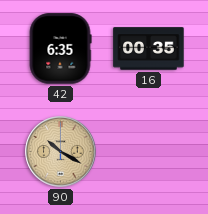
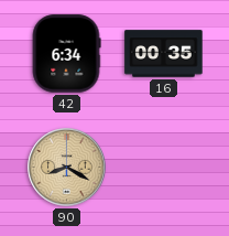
42: 6:35 -> 6:34 (66, 54)
90: 10:20 -> 8:20 (67, 168)
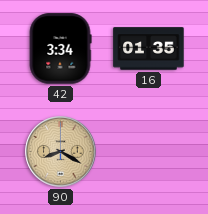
42: 6:34 -> 3:34 (60, 49)
16: 00:35 -> 01:35 (149, 49)
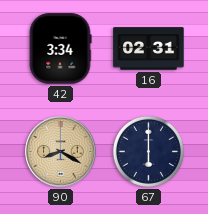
16: 01:35 -> 02:31 (149, 49)
67: none -> 6:00 (148, 151)
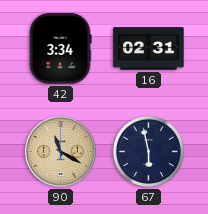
90: 8:20 -> 11:20 (61, 152)
67: 6:00 -> 5:58 (148, 151)
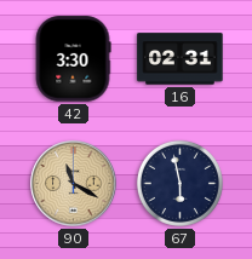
42: 3:34 -> 3:30 (73, 59)
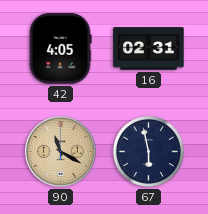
42: 3:30 -> 4:05 (60, 49)
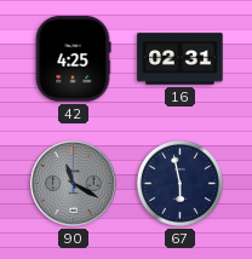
42: 4:05 -> 4:25 (73, 59)
90 dial: champagne -> grey (74, 184)
